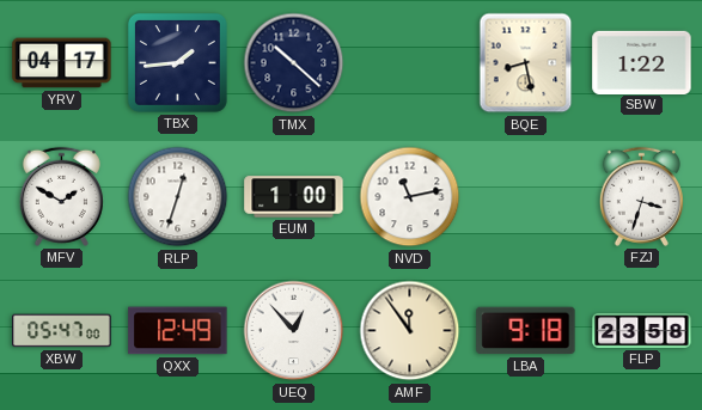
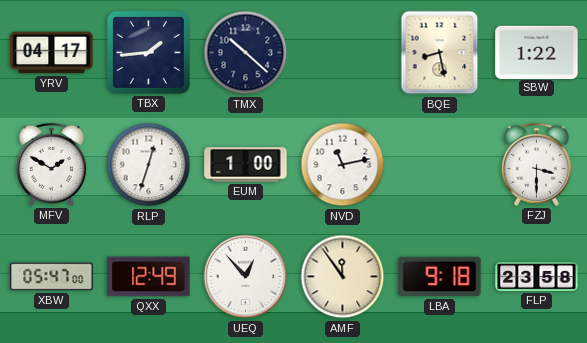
FZJ: 3:33 -> 3:30 (536, 164)
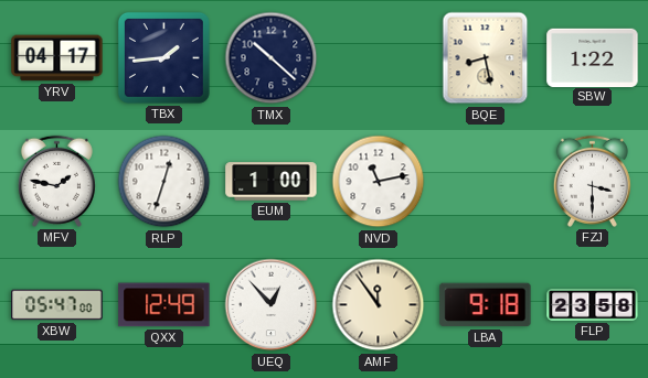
MFV: 1:50 -> 1:47 (56, 181)
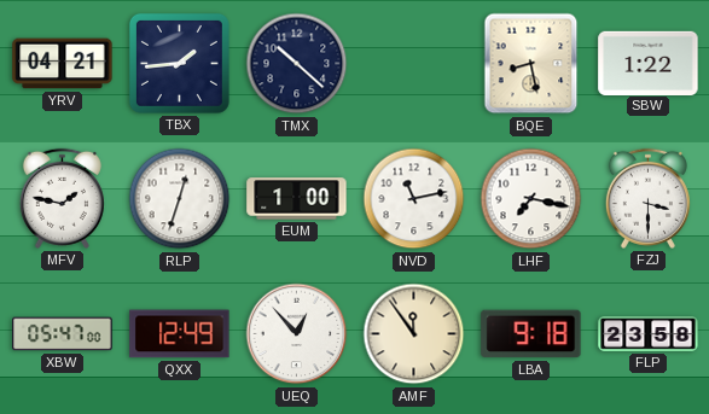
YRV: 04:17 -> 04:21 (63, 64)
LHF: none -> 7:17 (531, 199)
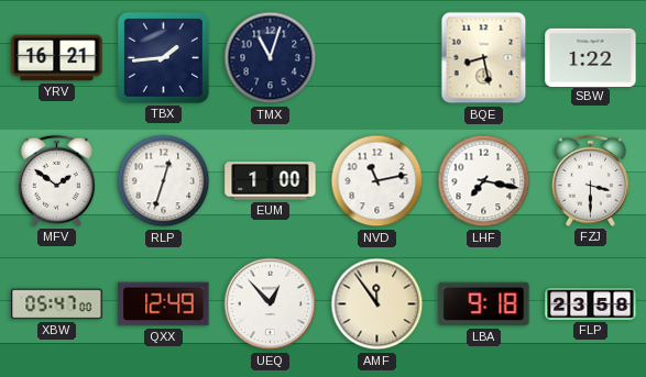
YRV: 04:21 -> 16:21 (57, 58)
TMX: 10:22 -> 11:03 (271, 58)
MFV: 1:47 -> 1:51 (56, 180)
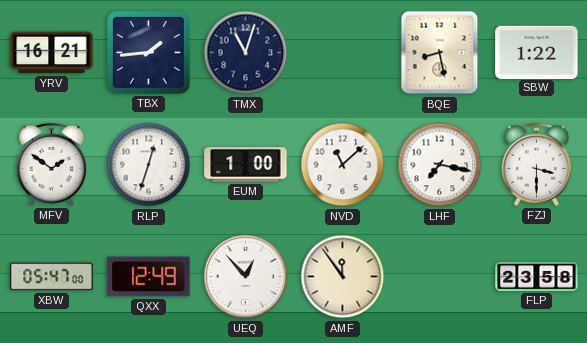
NVD: 11:13 -> 11:08 (343, 165)
LBA: 9:18 -> none (484, 304)
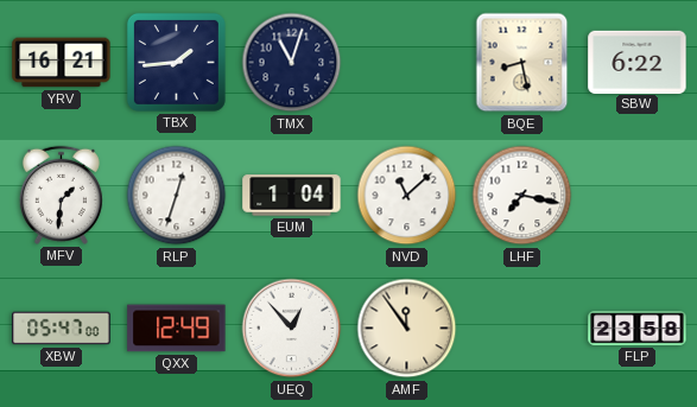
SBW: 1:22 -> 6:22 (638, 62)
MFV: 1:51 -> 1:31 (61, 195)
EUM: 1:00 -> 1:04 (292, 196)
FZJ: 3:30 -> none (536, 164)
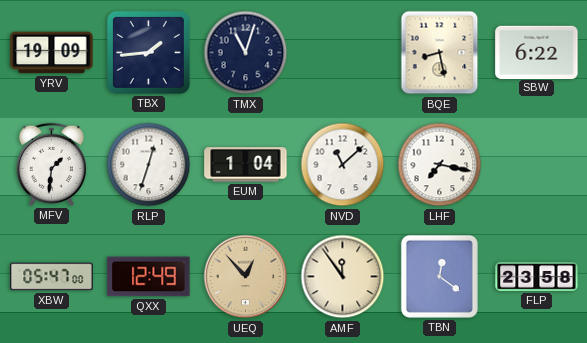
YRV: 16:21 -> 19:09 (52, 53)
UEQ dial: white -> champagne (246, 277)
TBN: none -> 12:21 (439, 276)
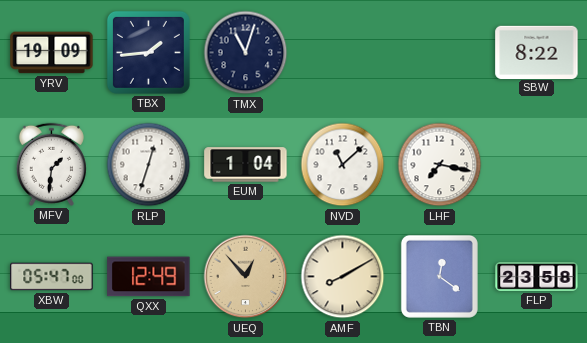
BQE: 8:28 -> none (440, 53)
SBW: 6:22 -> 8:22 (537, 52)
AMF: 11:54 -> 8:10 (343, 277)
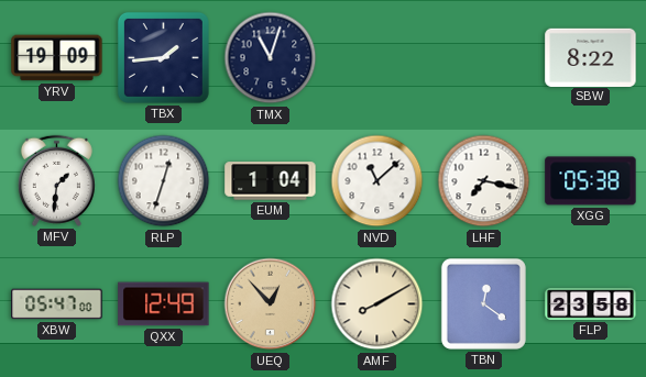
XGG: none -> 05:38 (591, 181)
